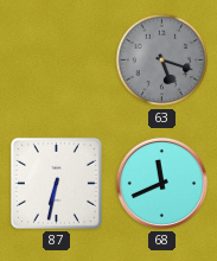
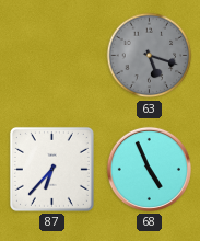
87: 6:32 -> 6:37 (51, 169)
68: 11:41 -> 4:56 (149, 169)
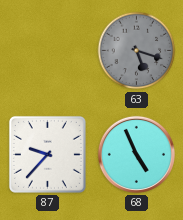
87: 6:37 -> 9:37 (47, 154)
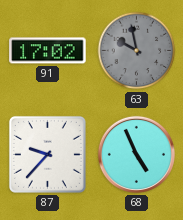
91: none -> 17:02 (48, 51)
63: 5:18 -> 9:58 (137, 51)
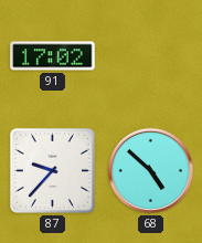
63: 9:58 -> none (137, 51)
68: 4:56 -> 4:52 (150, 170)
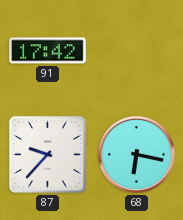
91: 17:02 -> 17:42 (48, 51)
68: 4:52 -> 6:17 (136, 154)
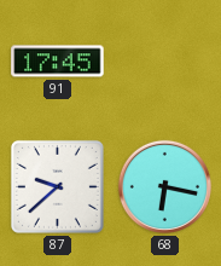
91: 17:42 -> 17:45 (58, 62)
87: 9:37 -> 9:38 (57, 186)
